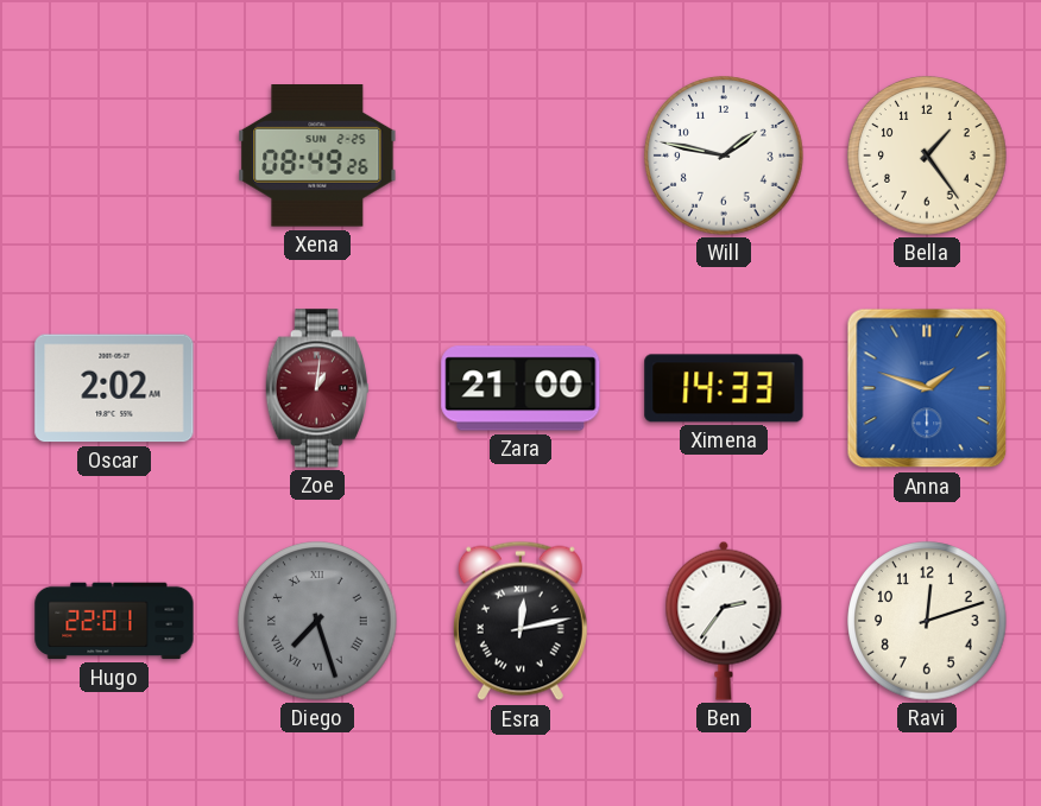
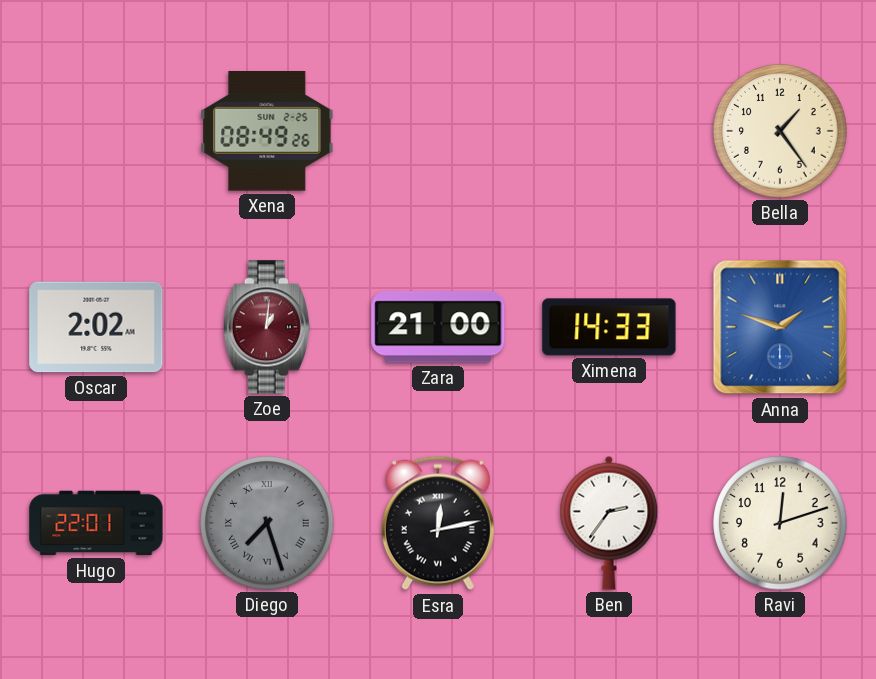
Will: 1:47 -> none (724, 156)
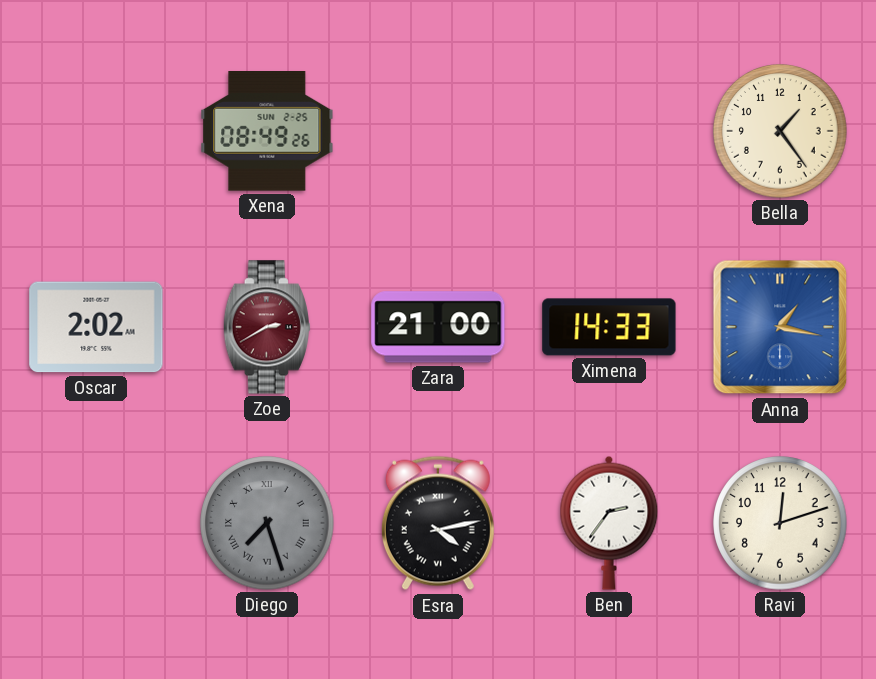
Zoe: 1:01 -> 2:40 (267, 327)
Anna: 1:48 -> 1:17 (780, 327)
Hugo: 22:01 -> none (96, 523)
Esra: 12:13 -> 4:13 (438, 523)
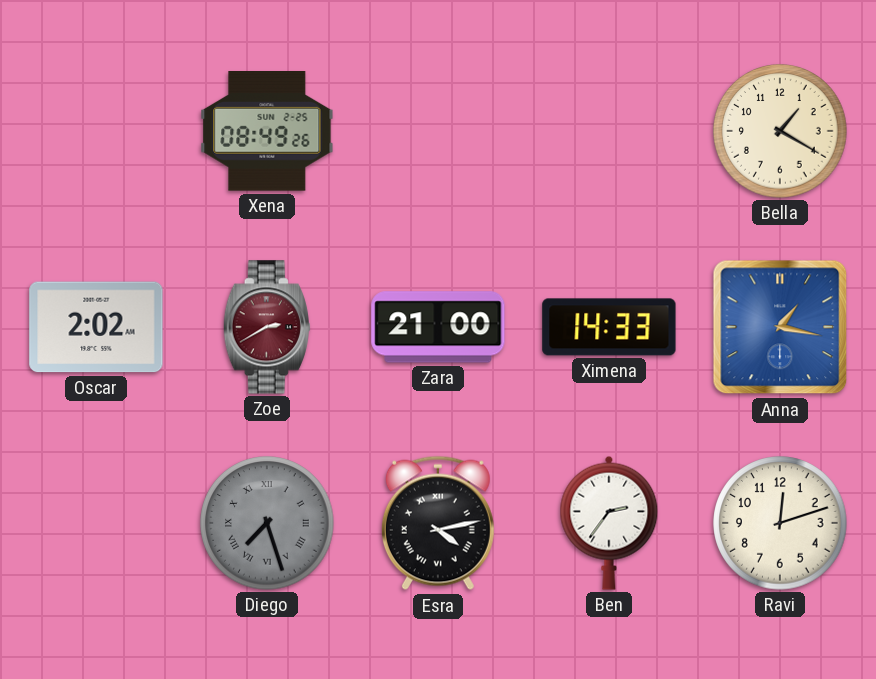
Bella: 1:24 -> 1:20 (780, 131)
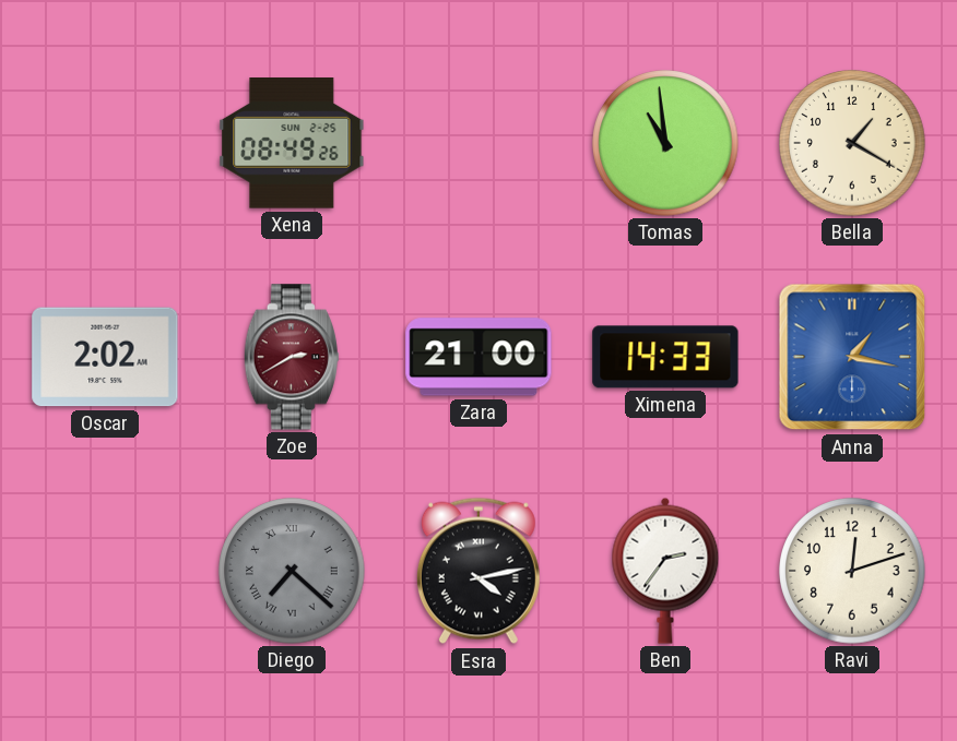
Tomas: none -> 10:59 (665, 143)
Diego: 7:27 -> 7:22 (292, 571)
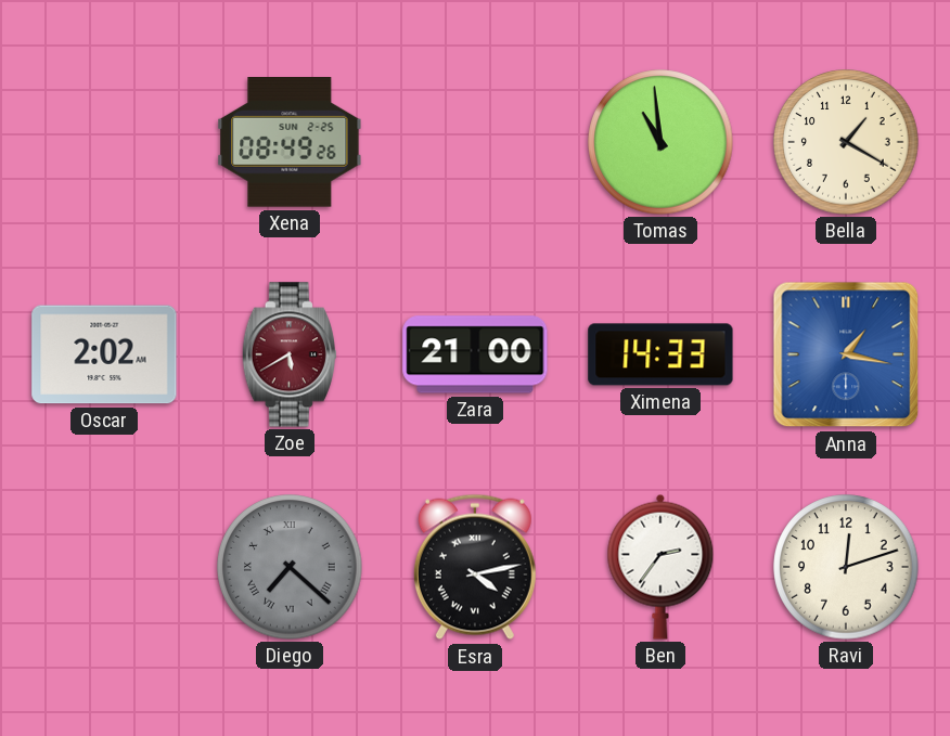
Zoe: 2:40 -> 5:40 (290, 354)
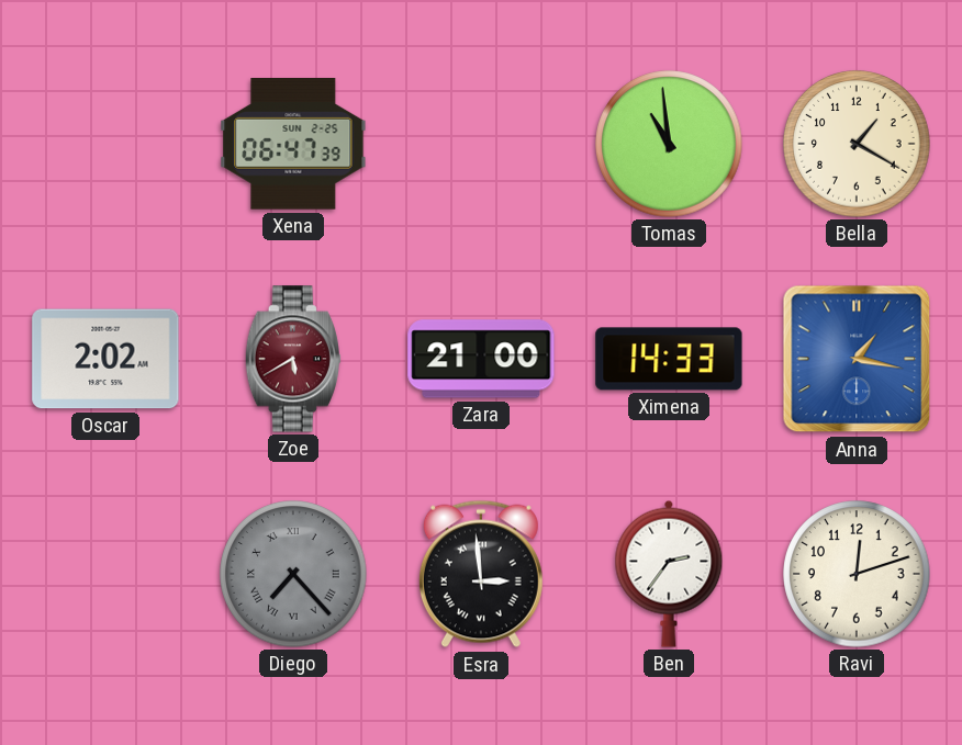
Xena: 08:49 -> 06:47 (293, 145)
Diego: 7:22 -> 7:23 (293, 574)
Esra: 4:13 -> 2:59 (481, 574)
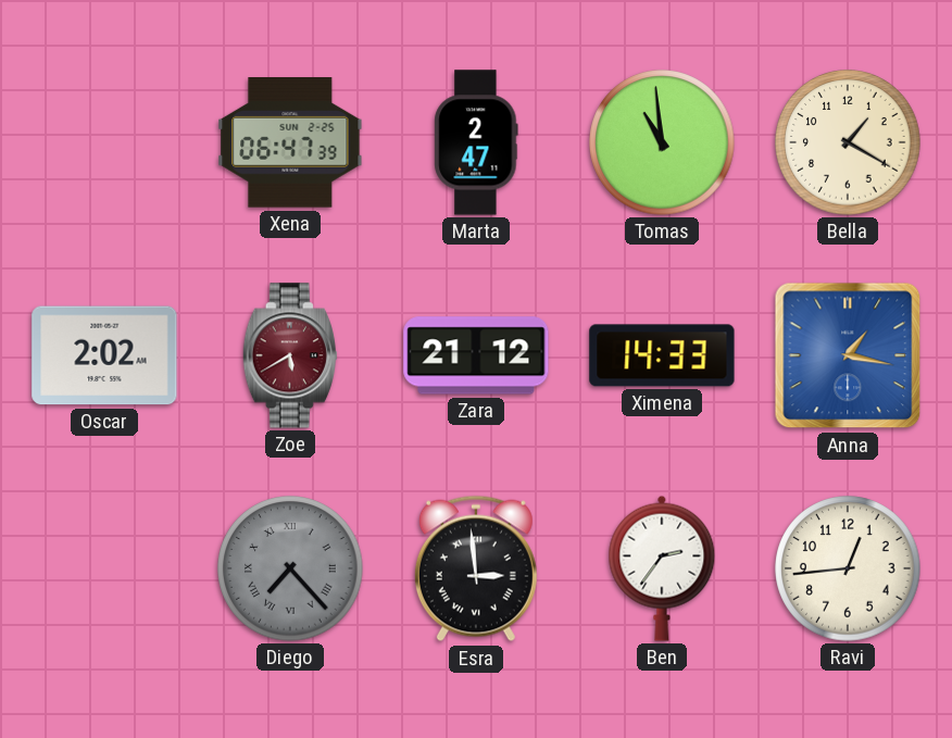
Marta: none -> 2:47 (476, 142)
Zara: 21:00 -> 21:12 (476, 355)
Ravi: 12:12 -> 12:44 (848, 568)
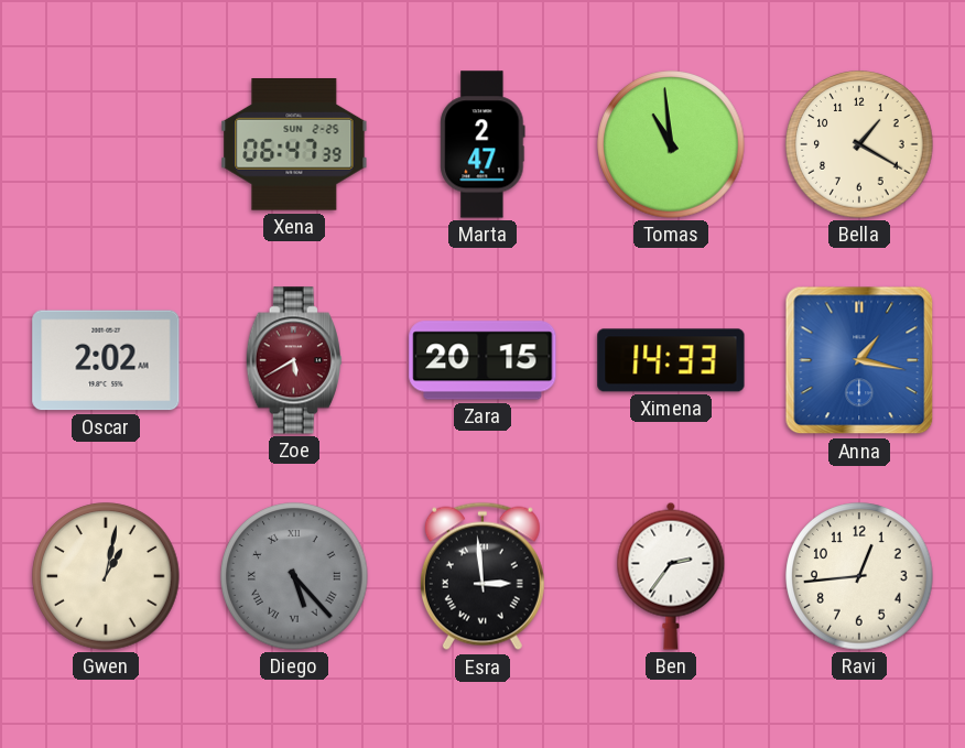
Zara: 21:12 -> 20:15 (482, 360)
Gwen: none -> 1:02 (106, 576)
Diego: 7:23 -> 5:23 (294, 576)
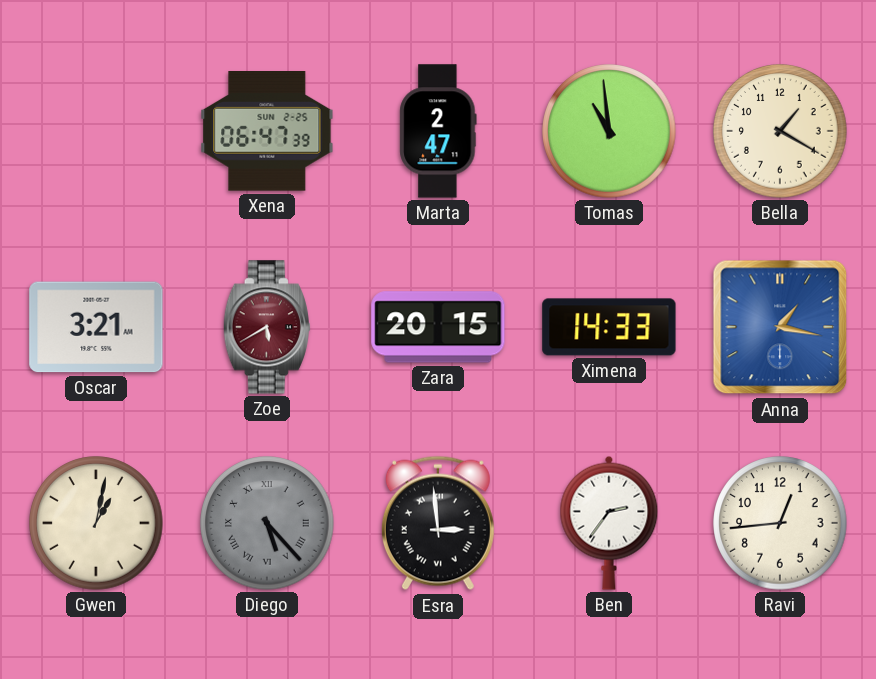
Oscar: 2:02 -> 3:21 (96, 327)
